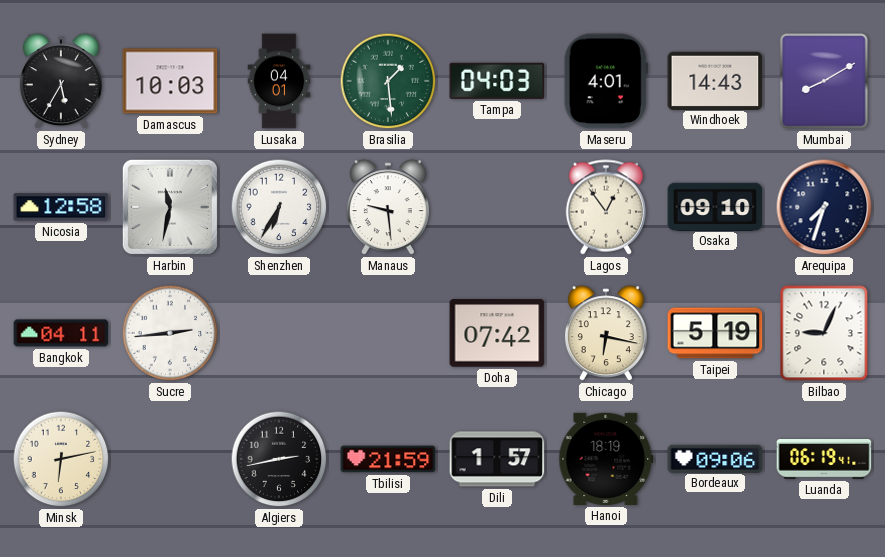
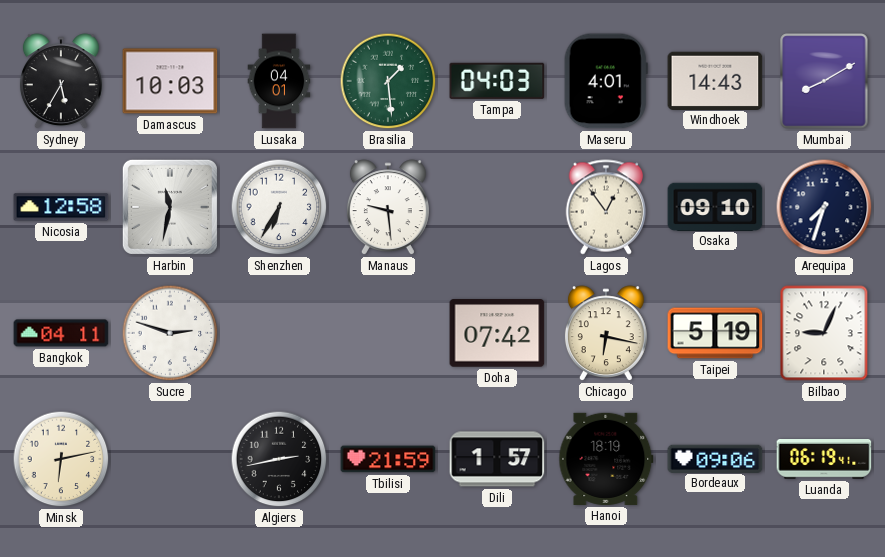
Sucre: 2:44 -> 2:48 (170, 333)
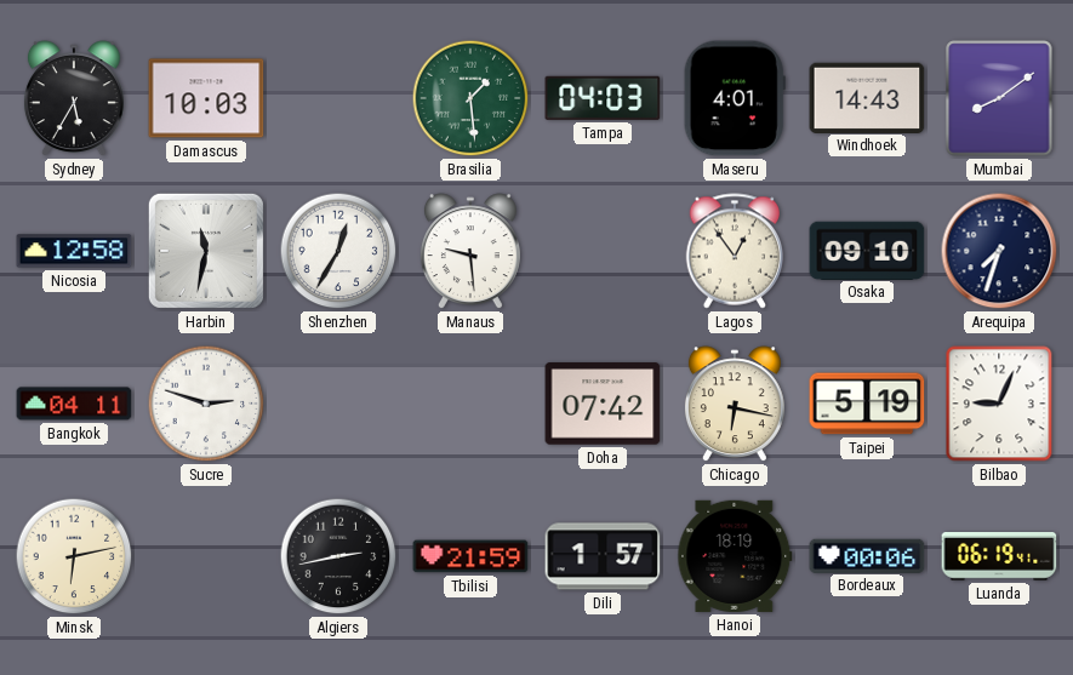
Lusaka: 04:01 -> none (279, 81)
Mumbai: 8:10 -> 8:09 (999, 98)
Shenzhen: 6:35 -> 12:35 (338, 251)
Bordeaux: 09:06 -> 00:06 (867, 555)
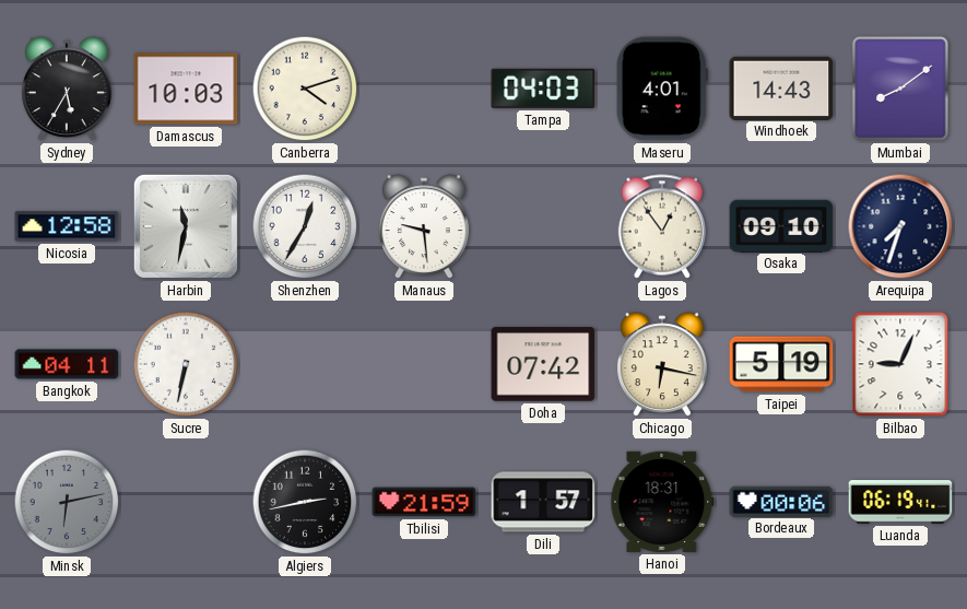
Canberra: none -> 4:12 (305, 89)
Brasilia: 1:29 -> none (470, 98)
Sucre: 2:48 -> 6:32 (186, 364)
Minsk dial: cream -> grey (67, 502)
Hanoi: 18:19 -> 18:31 (662, 502)
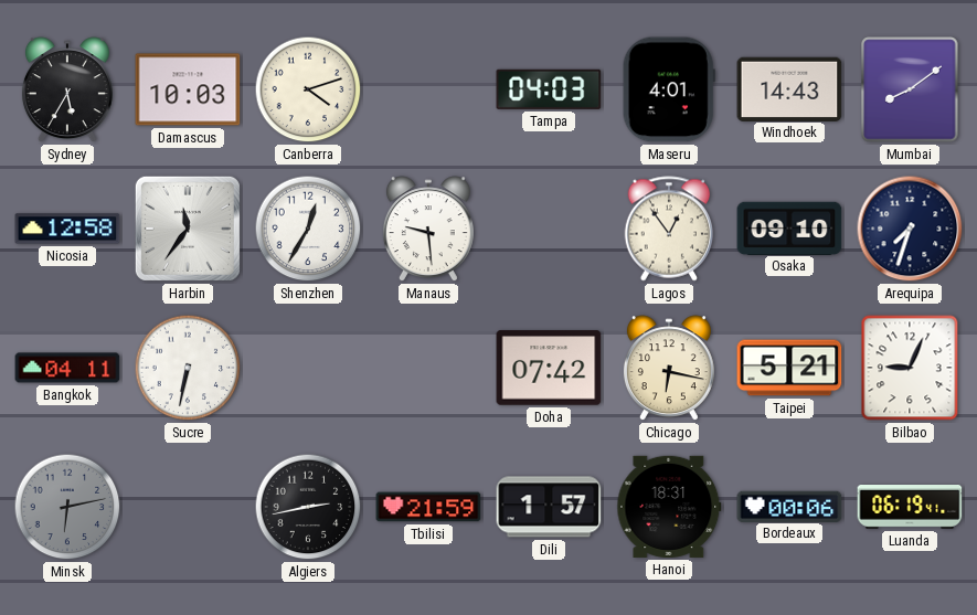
Harbin: 11:32 -> 11:36 (188, 229)
Taipei: 5:19 -> 5:21 (789, 368)
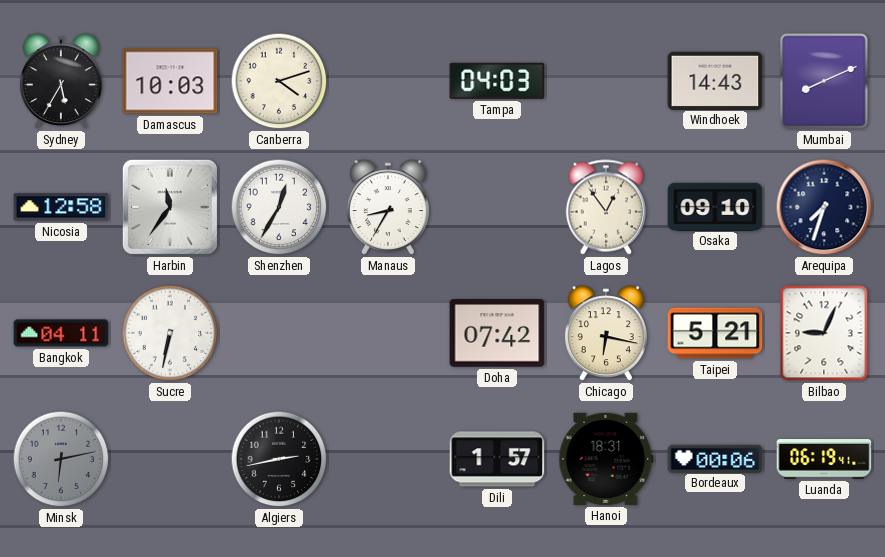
Maseru: 4:01 -> none (669, 89)
Mumbai: 8:09 -> 8:11 (824, 81)
Manaus: 9:29 -> 8:35 (388, 208)
Tbilisi: 21:59 -> none (428, 507)
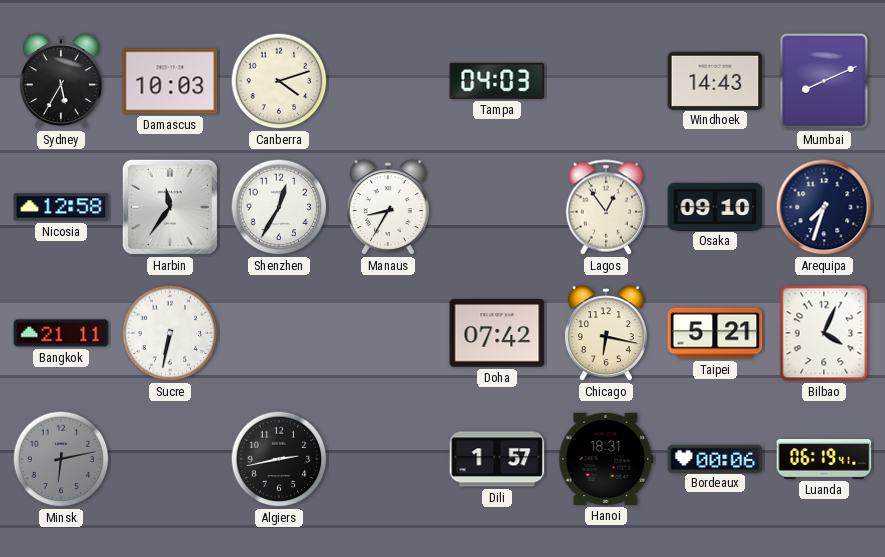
Bangkok: 04:11 -> 21:11 (61, 333)
Bilbao: 9:04 -> 4:04 (824, 333)
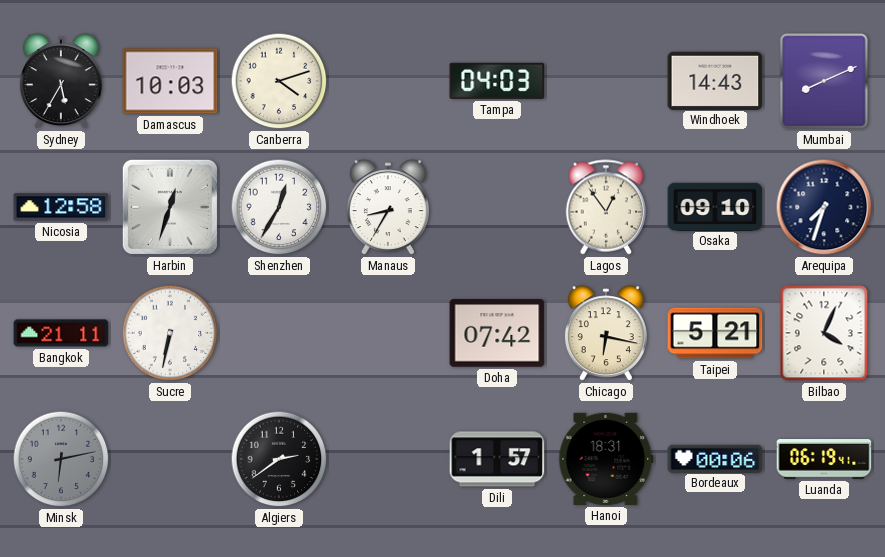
Harbin: 11:36 -> 12:33 (170, 207)
Algiers: 2:43 -> 2:39 (279, 459)
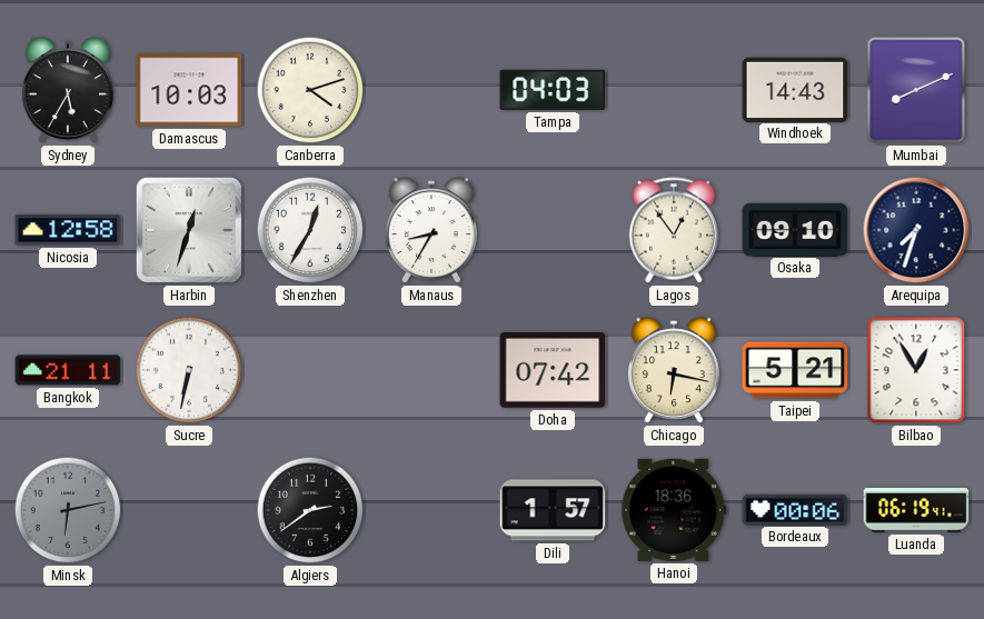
Bilbao: 4:04 -> 12:55 (916, 370)
Hanoi: 18:31 -> 18:36 (674, 510)
